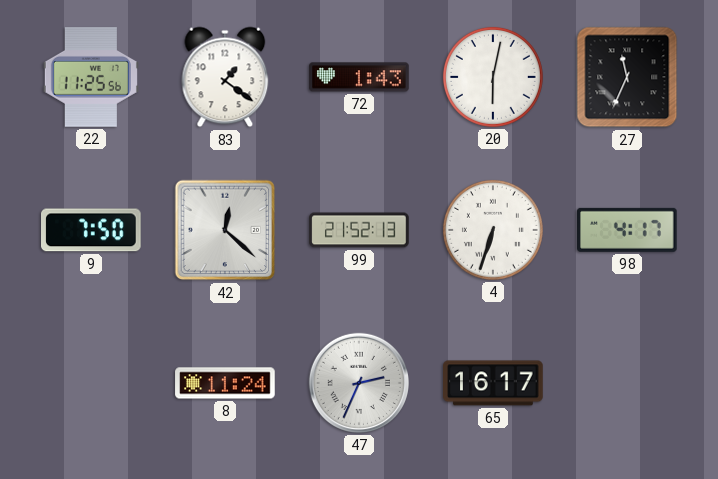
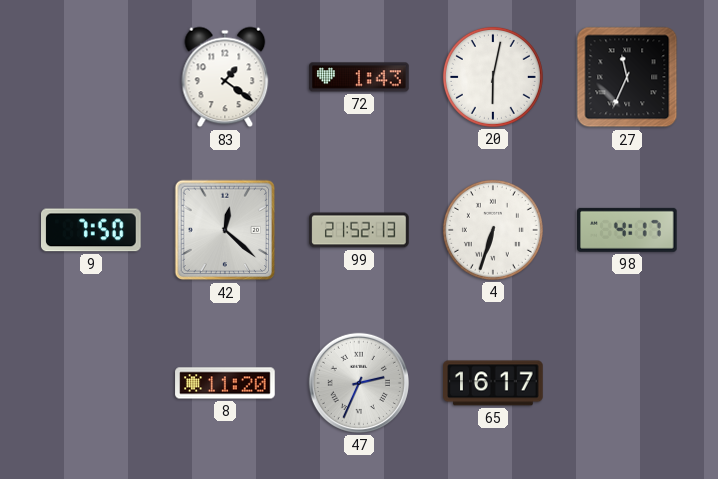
22: 11:25 -> none (91, 77)
8: 11:24 -> 11:20 (225, 383)
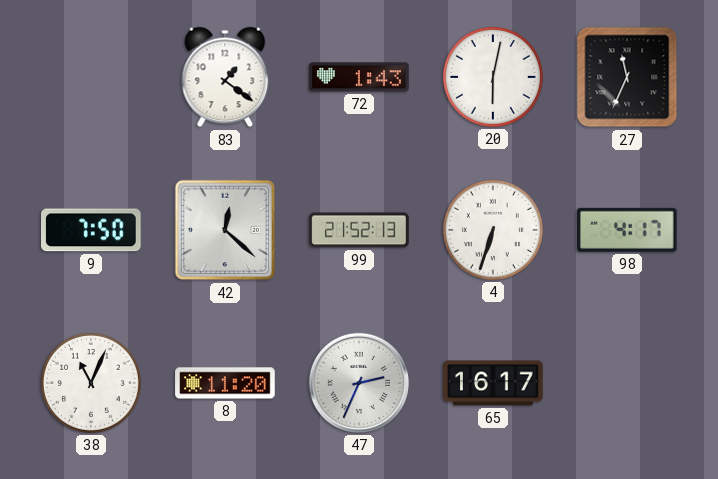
38: none -> 11:04 (91, 383)
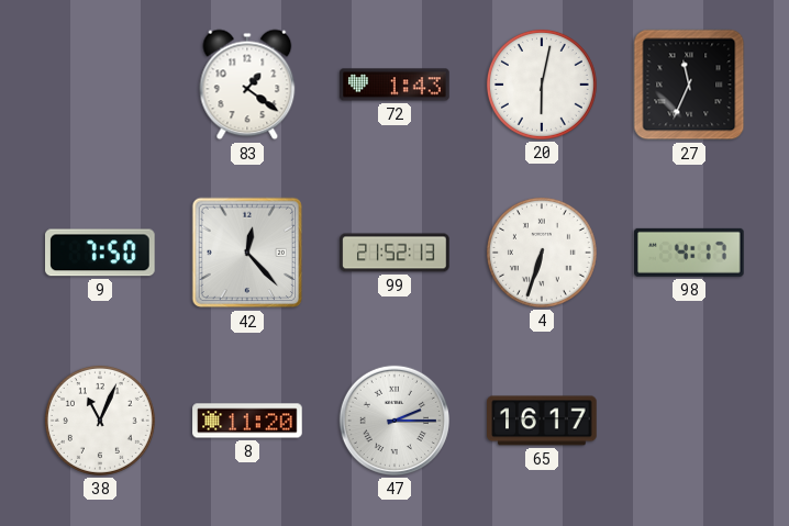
42: 12:22 -> 12:23 (247, 253)
47: 2:34 -> 2:15 (394, 421)
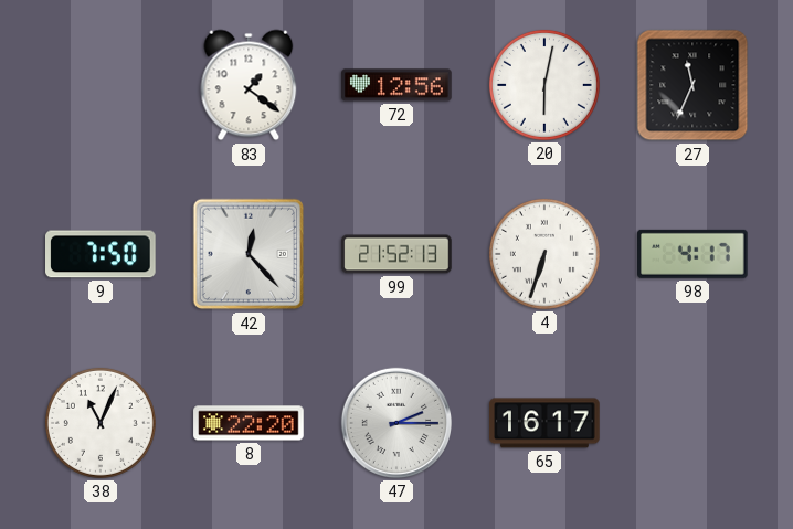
72: 1:43 -> 12:56 (396, 85)
8: 11:20 -> 22:20 (249, 423)
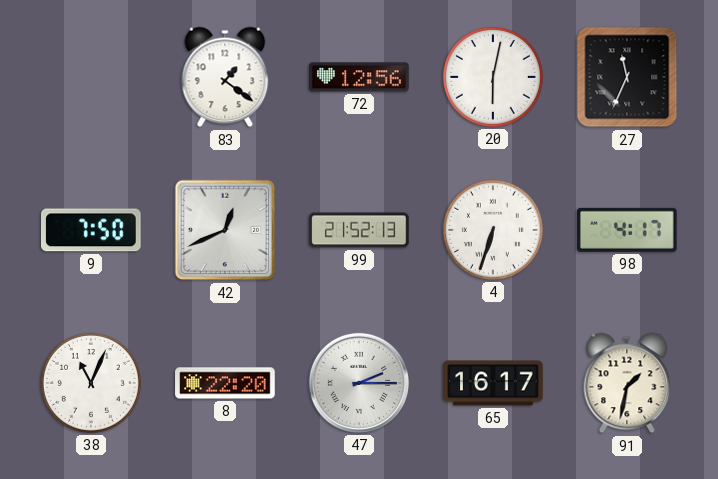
42: 12:23 -> 12:41 (225, 230)
91: none -> 1:32 (627, 383)
